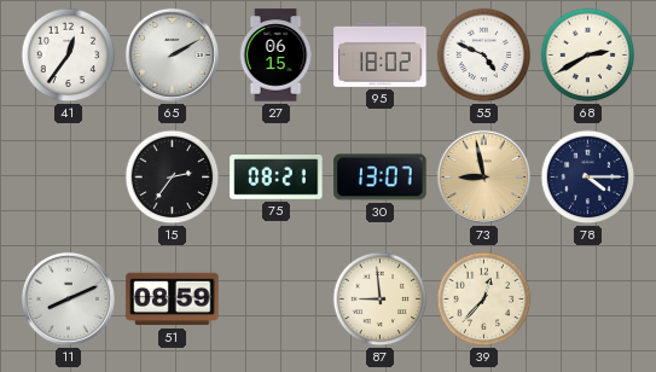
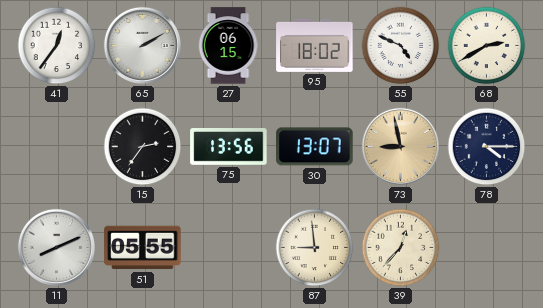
75: 08:21 -> 13:56 (229, 147)
51: 08:59 -> 05:55 (143, 248)
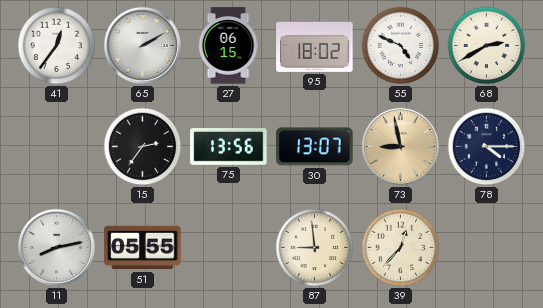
11: 8:11 -> 8:13 (56, 247)
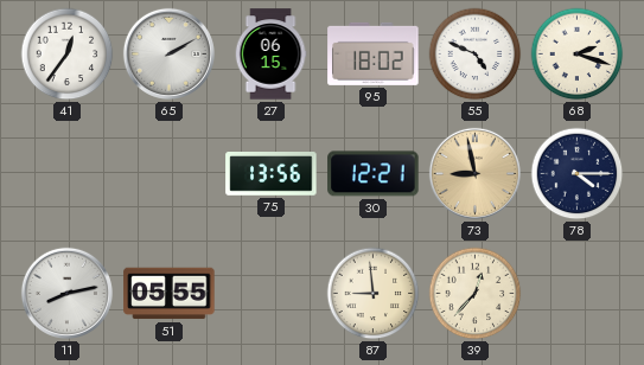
68: 2:40 -> 2:18 (578, 55)
15: 2:36 -> none (143, 147)
30: 13:07 -> 12:21 (374, 174)
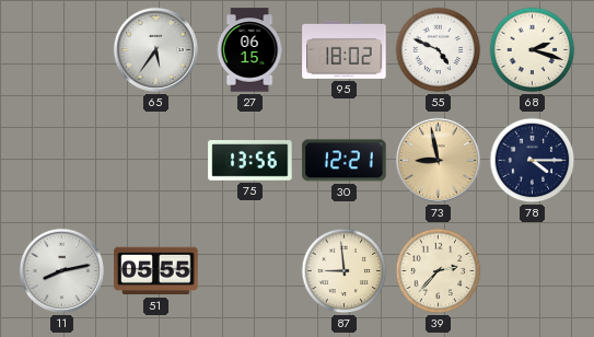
41: 12:36 -> none (68, 55)
65: 2:10 -> 5:36 (155, 49)
39: 12:37 -> 2:37 (439, 271)
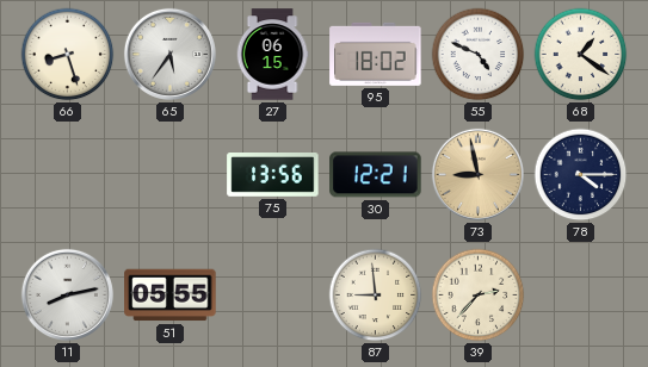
66: none -> 8:27 (68, 55)
68: 2:18 -> 1:21 (581, 55)
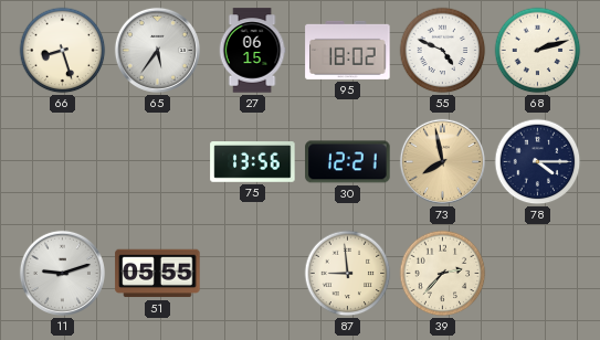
68: 1:21 -> 2:12 (538, 51)
73: 8:58 -> 7:58 (442, 161)
11: 8:13 -> 9:12 (62, 273)
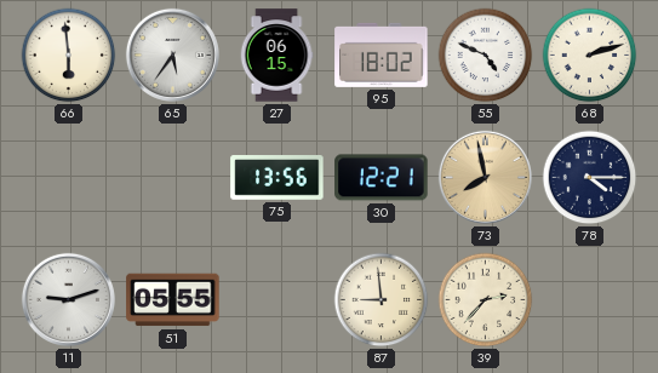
66: 8:27 -> 5:59 (69, 56)
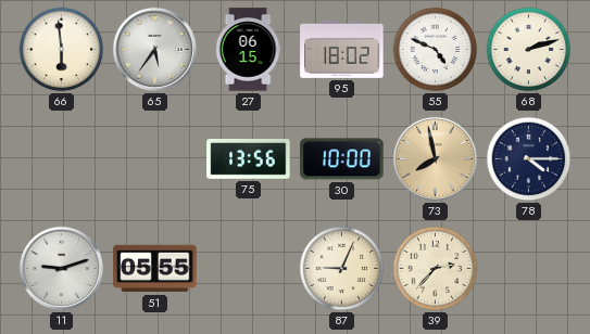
30: 12:21 -> 10:00 (342, 159)
87: 8:59 -> 9:04 (342, 269)
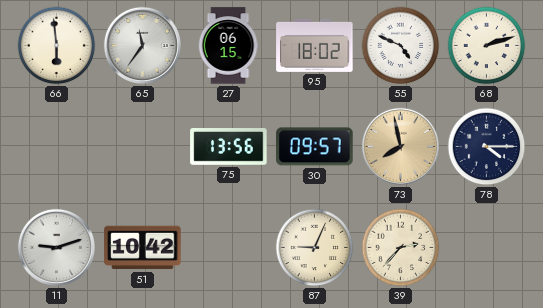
65: 5:36 -> 11:36 (142, 45)
30: 10:00 -> 09:57 (315, 147)
51: 05:55 -> 10:42 (143, 248)
